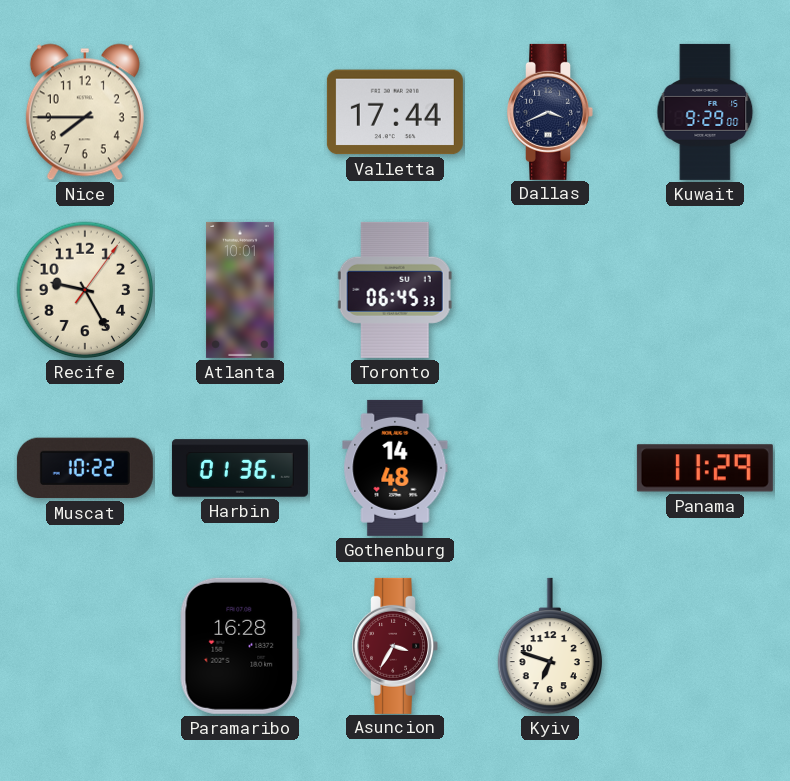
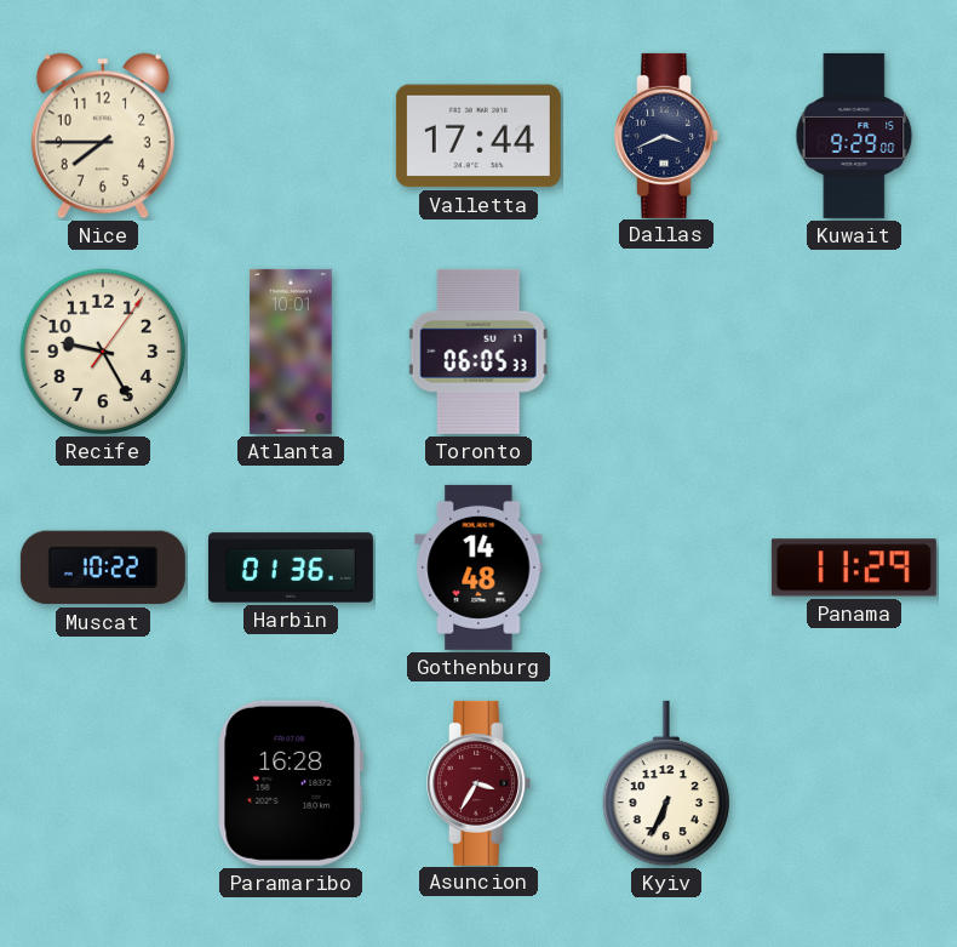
Toronto: 06:45 -> 06:05 (478, 352)
Kyiv: 6:48 -> 6:34 (666, 783)
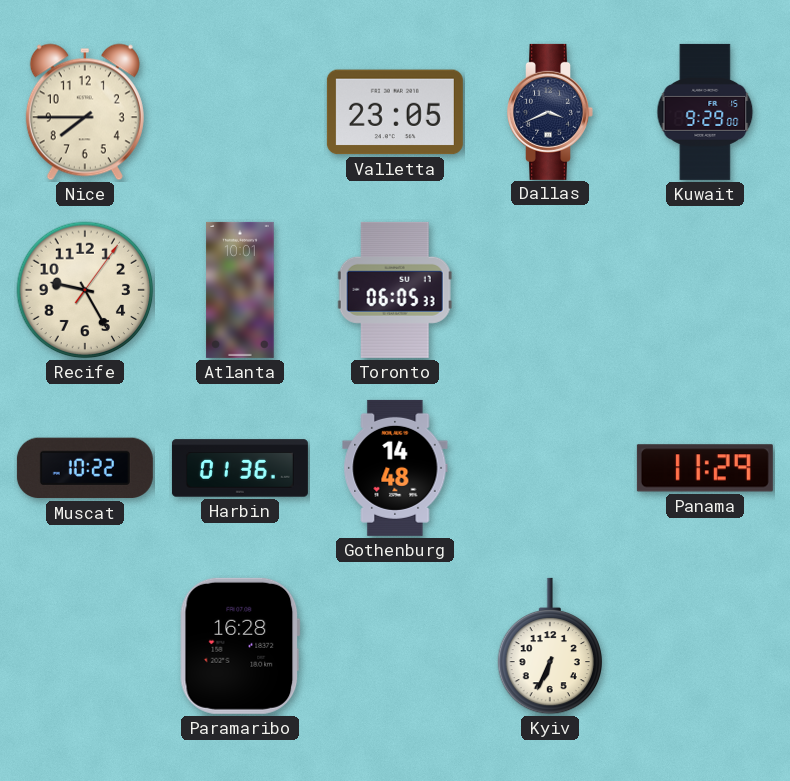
Valletta: 17:44 -> 23:05 (395, 112)
Asuncion: 3:35 -> none (478, 783)
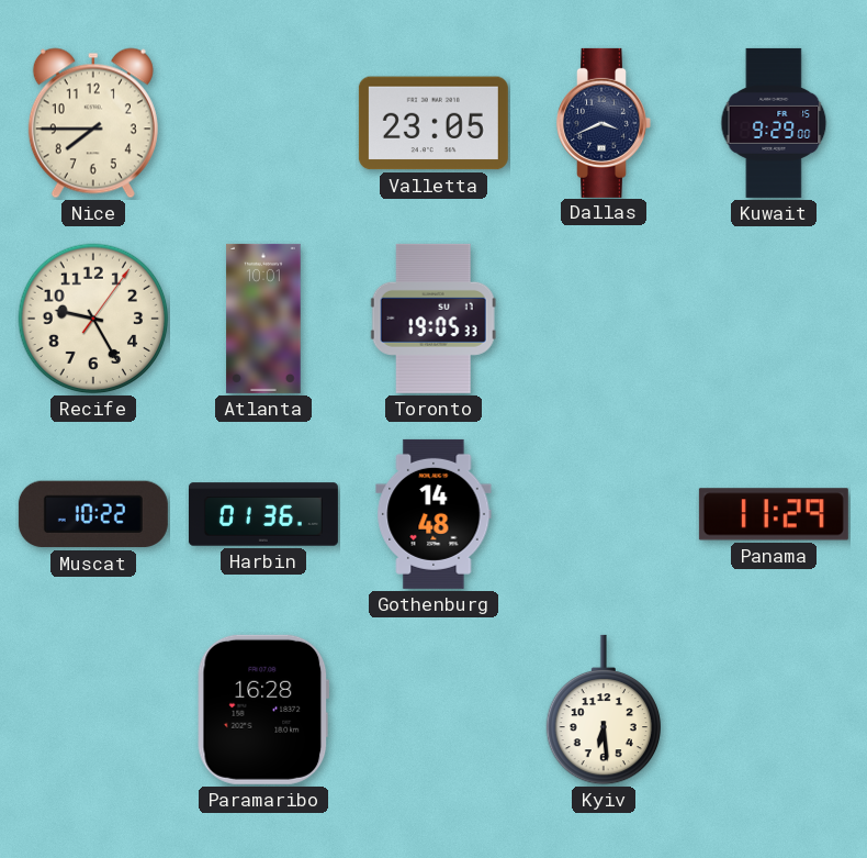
Toronto: 06:05 -> 19:05 (434, 319)
Kyiv: 6:34 -> 6:29 (604, 710)
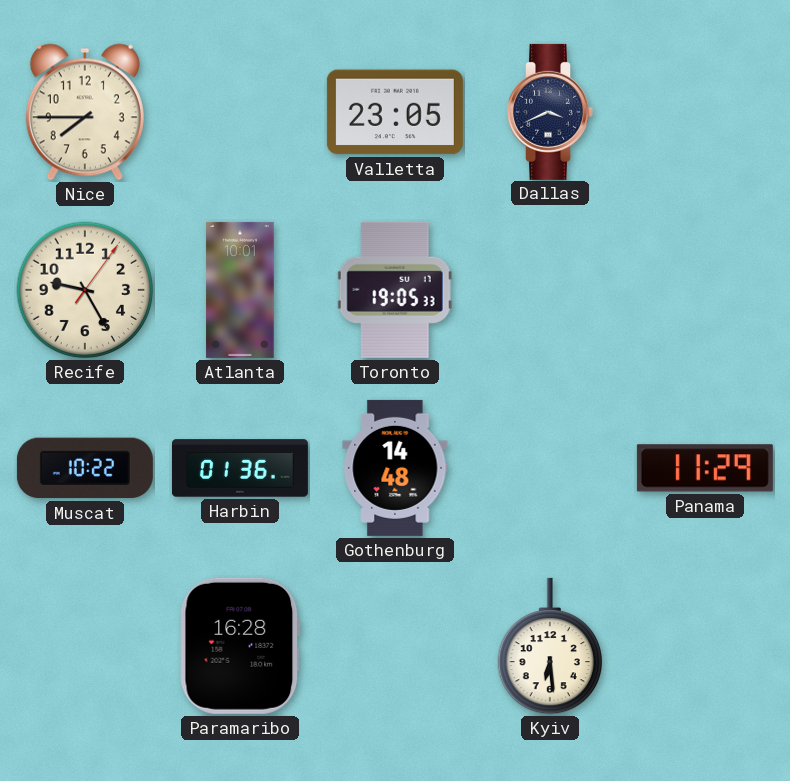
Kuwait: 9:29 -> none (774, 123)
